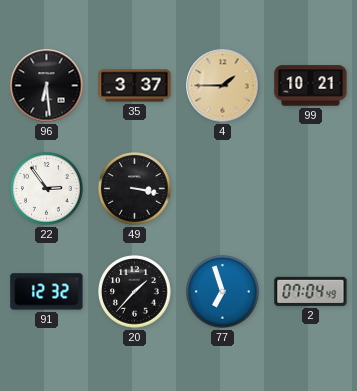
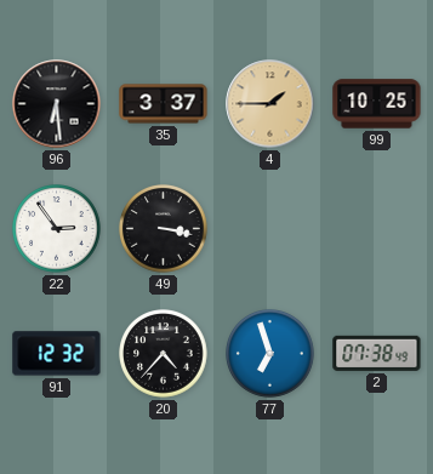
99: 10:21 -> 10:25 (377, 104)
20: 1:37 -> 4:37 (164, 354)
2: 07:04 -> 07:38 (377, 353)
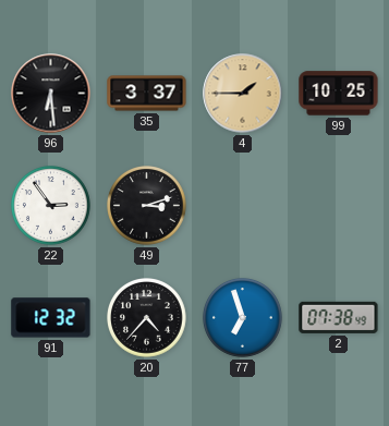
49: 3:17 -> 3:12 (147, 206)
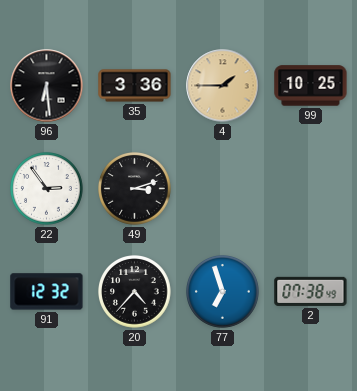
35: 3:37 -> 3:36 (135, 86)
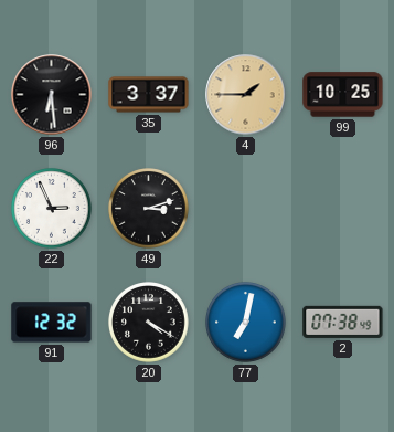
35: 3:36 -> 3:37 (149, 95)
22: 2:54 -> 2:56 (52, 209)
20: 4:37 -> 4:20 (149, 323)
77: 6:57 -> 7:02 (246, 323)
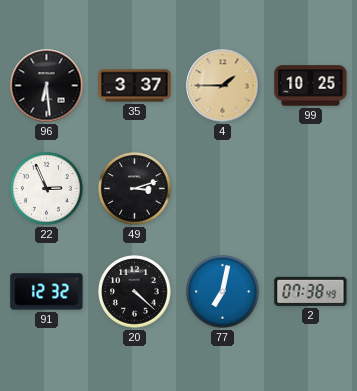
20: 4:20 -> 4:22 (135, 292)
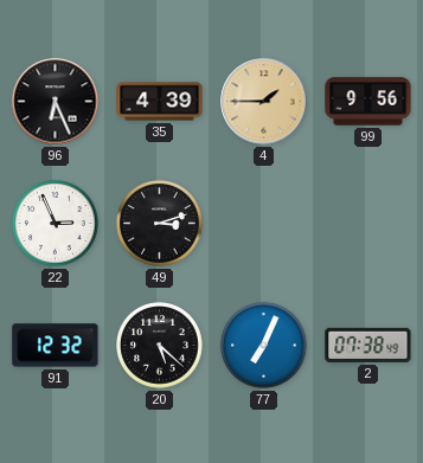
96: 6:29 -> 6:26 (56, 102)
35: 3:37 -> 4:39 (160, 102)
99: 10:25 -> 9:56 (368, 102)
20: 4:22 -> 5:22 (160, 346)
77: 7:02 -> 7:04 (264, 346)
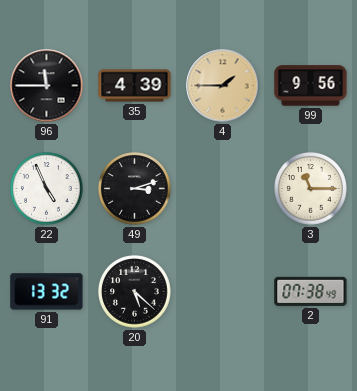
96: 6:26 -> 11:45 (47, 86)
22: 2:56 -> 4:56 (47, 189)
3: none -> 11:15 (311, 189)
91: 12:32 -> 13:32 (47, 292)
77: 7:04 -> none (264, 346)
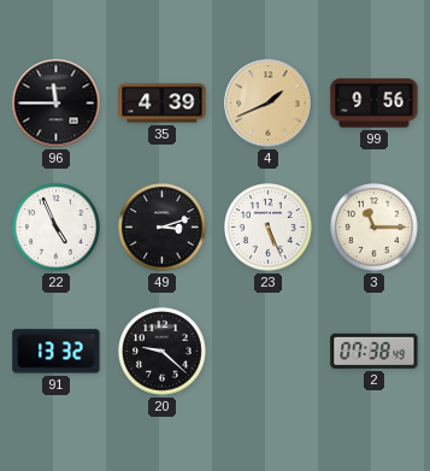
4: 1:45 -> 1:41 (269, 104)
23: none -> 5:26 (269, 228)
20: 5:22 -> 9:22 (163, 352)
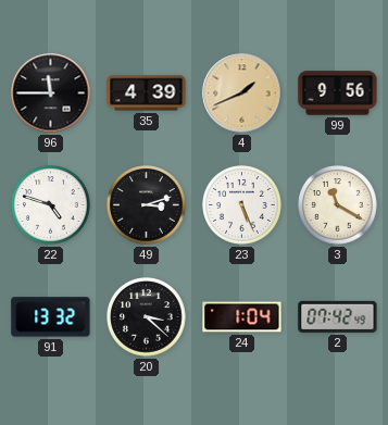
22: 4:56 -> 4:48 (51, 205)
3: 11:15 -> 11:20 (338, 205)
20: 9:22 -> 3:22 (147, 317)
24: none -> 1:04 (242, 317)
2: 07:38 -> 07:42 (338, 316)
